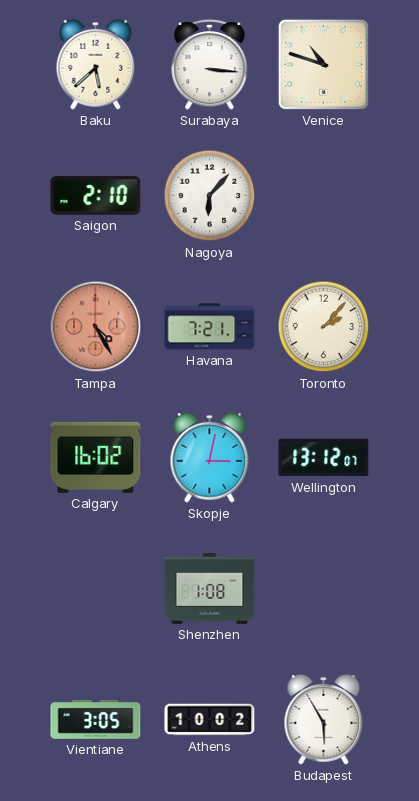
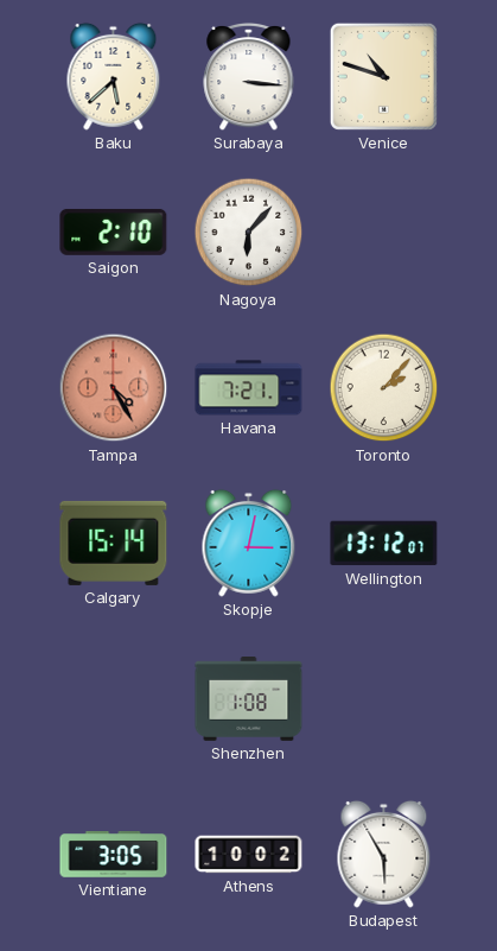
Calgary: 16:02 -> 15:14 (114, 543)
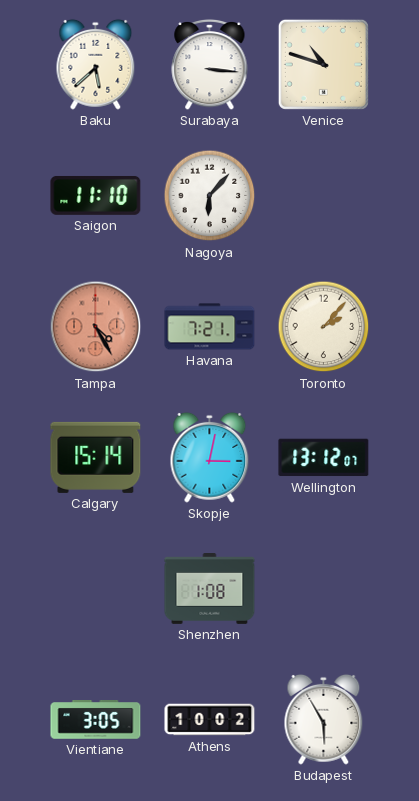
Saigon: 2:10 -> 11:10 (96, 195)
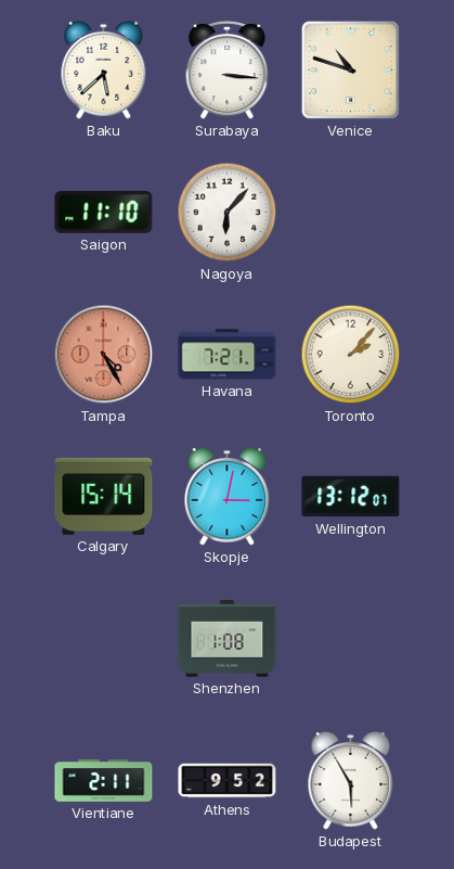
Vientiane: 3:05 -> 2:11 (104, 781)
Athens: 10:02 -> 9:52 (228, 781)
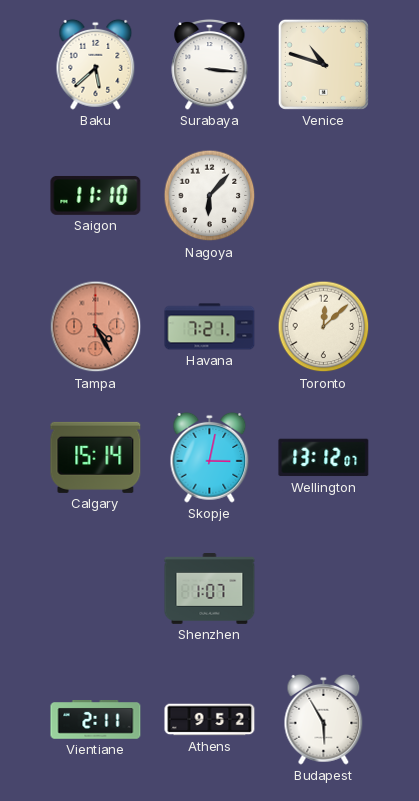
Toronto: 2:07 -> 12:08 (324, 327)
Shenzhen: 1:08 -> 1:07 (210, 589)
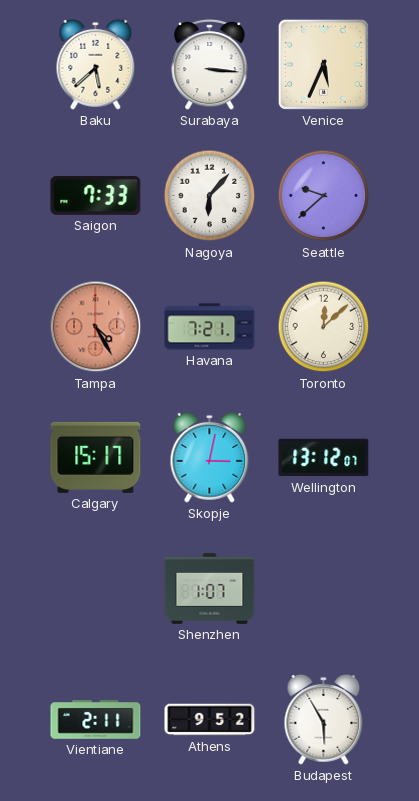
Venice: 10:48 -> 5:34 (323, 64)
Saigon: 11:10 -> 7:33 (96, 195)
Seattle: none -> 9:38 (324, 196)
Calgary: 15:14 -> 15:17 (96, 457)
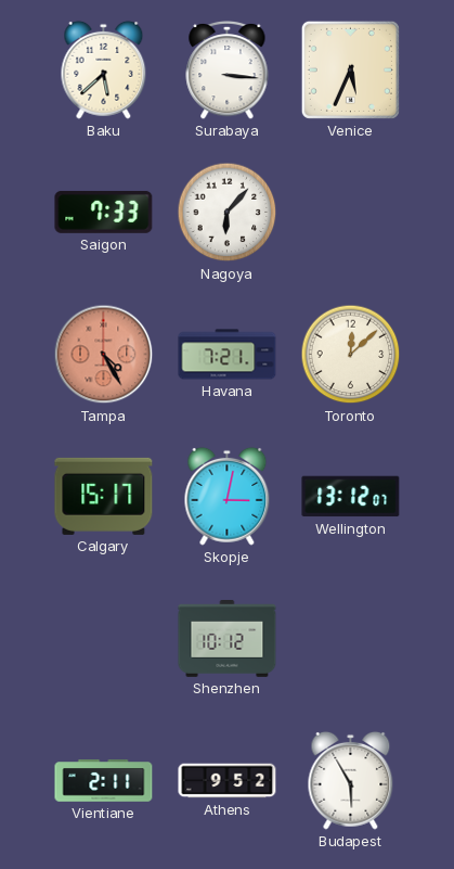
Seattle: 9:38 -> none (324, 196)
Shenzhen: 1:07 -> 10:12 (228, 639)
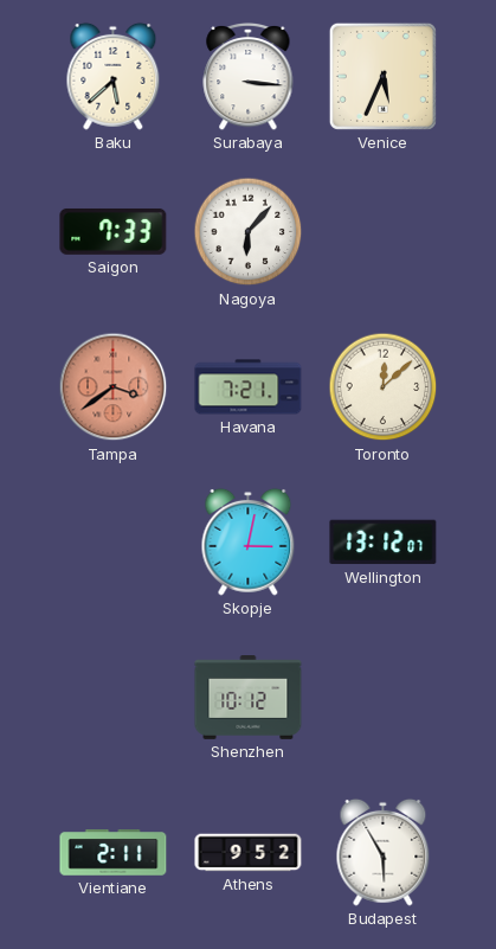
Tampa: 4:25 -> 3:39 (114, 387)
Calgary: 15:17 -> none (104, 496)
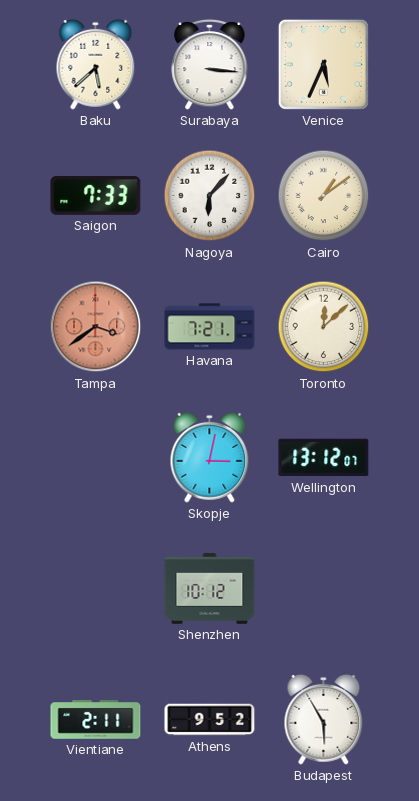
Cairo: none -> 1:09 (324, 196)
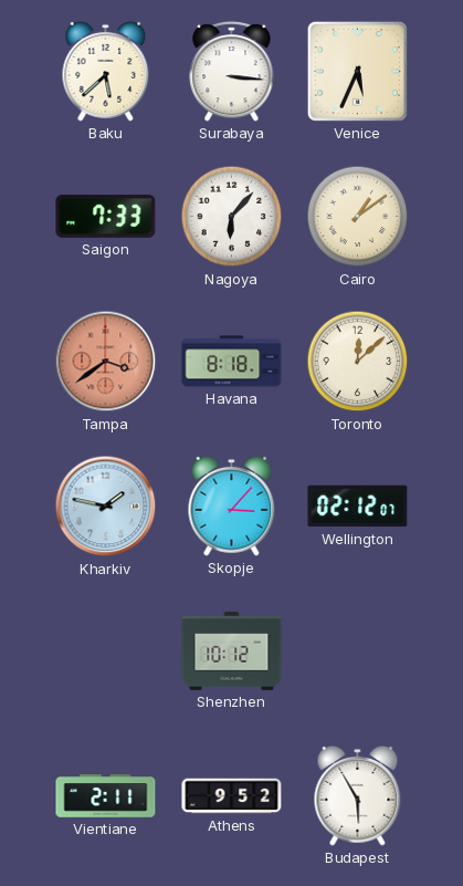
Havana: 7:21 -> 8:18 (232, 362)
Kharkiv: none -> 1:47 (106, 507)
Skopje: 3:02 -> 3:07 (232, 505)
Wellington: 13:12 -> 02:12 (358, 507)
